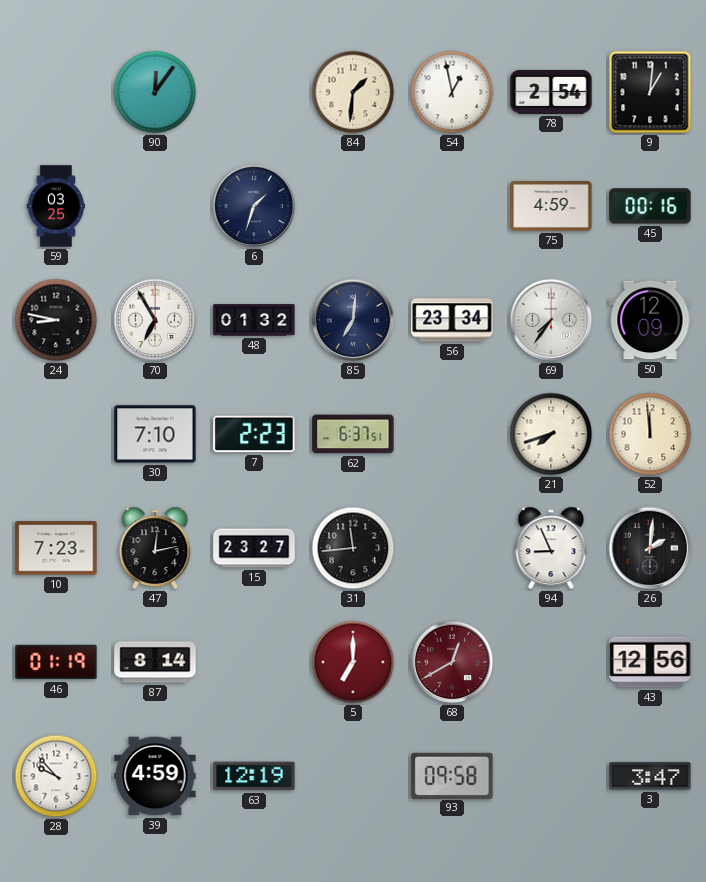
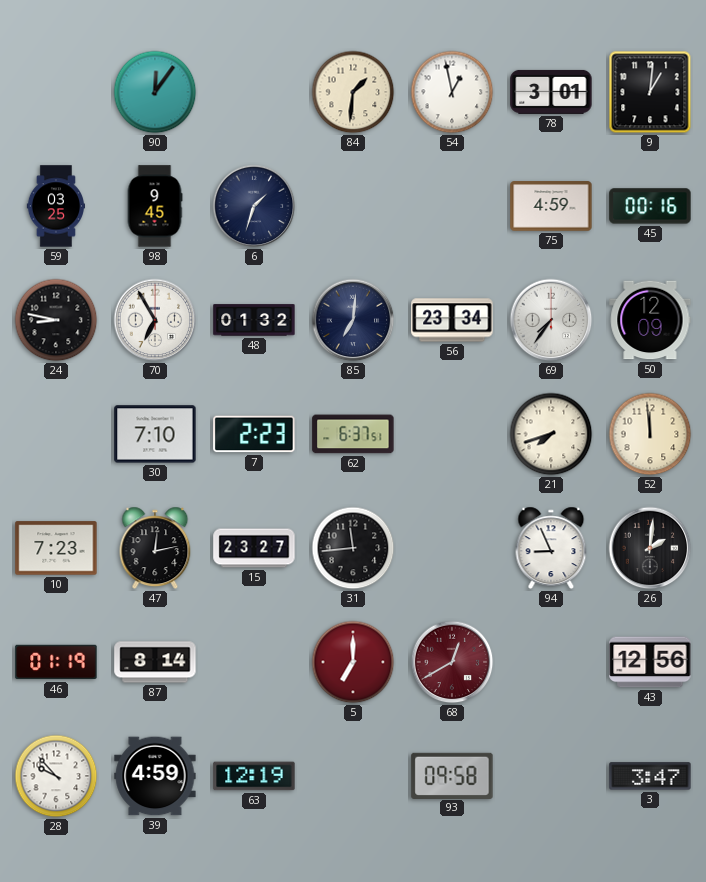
78: 2:54 -> 3:01 (551, 92)
98: none -> 9:45 (155, 206)
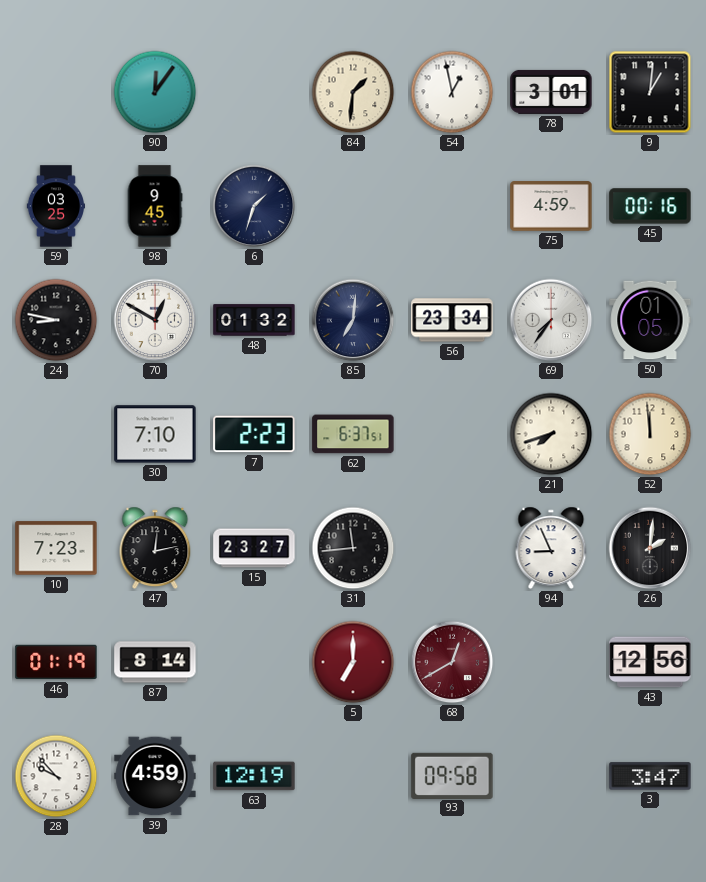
70: 6:55 -> 12:50 (155, 320)
50: 12:09 -> 01:05 (650, 320)
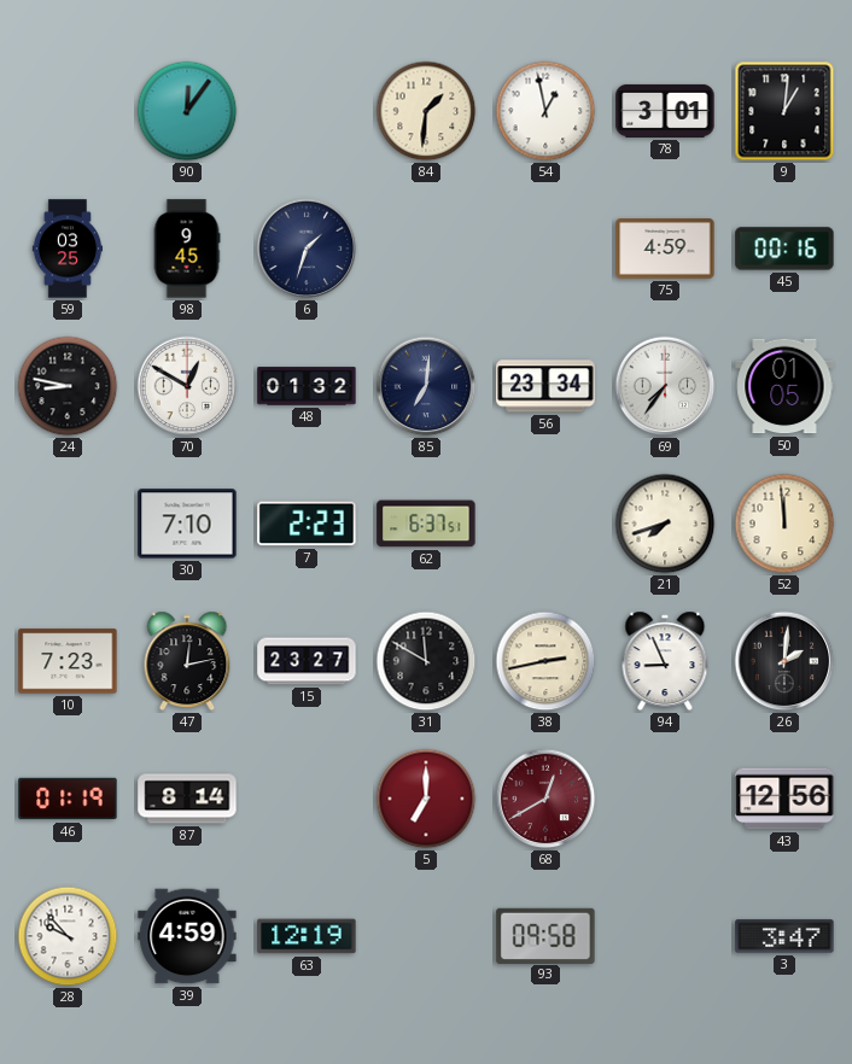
31: 11:44 -> 11:50 (426, 661)
38: none -> 2:43 (545, 661)
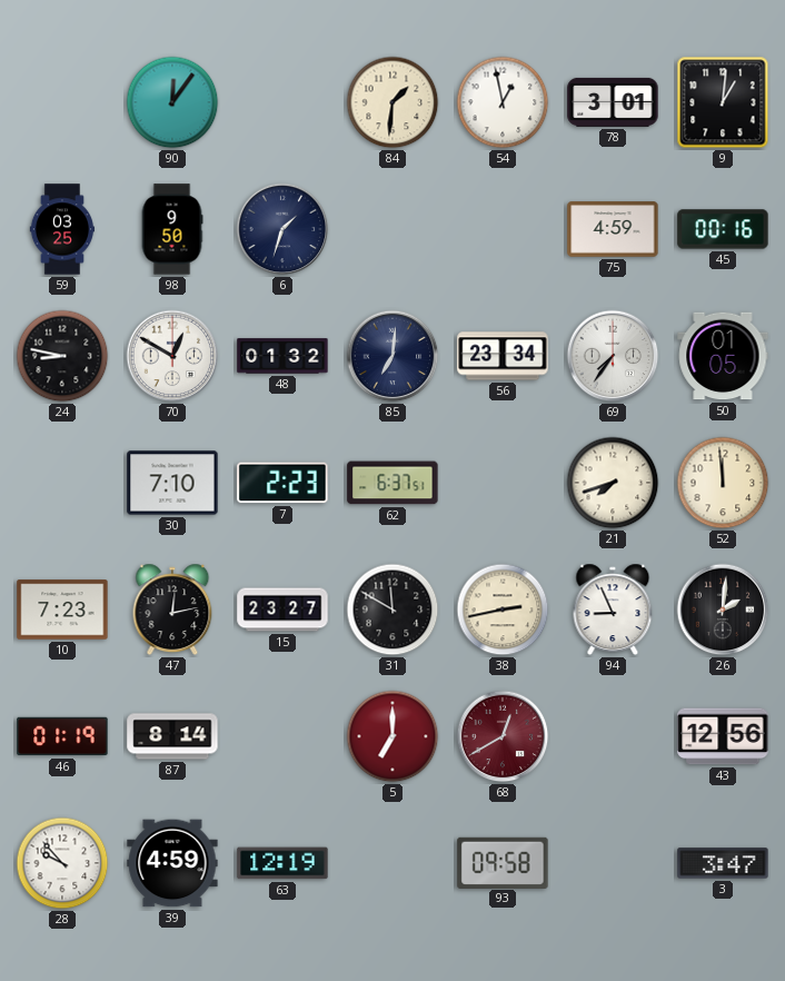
98: 9:45 -> 9:50 (172, 229)
